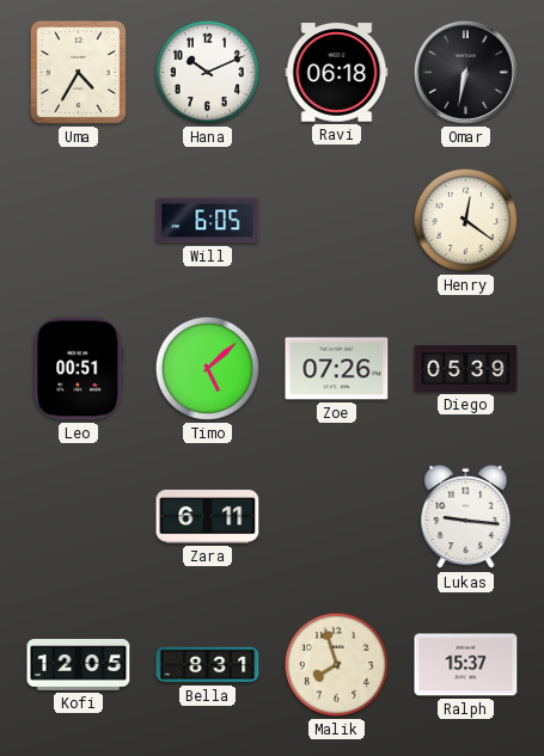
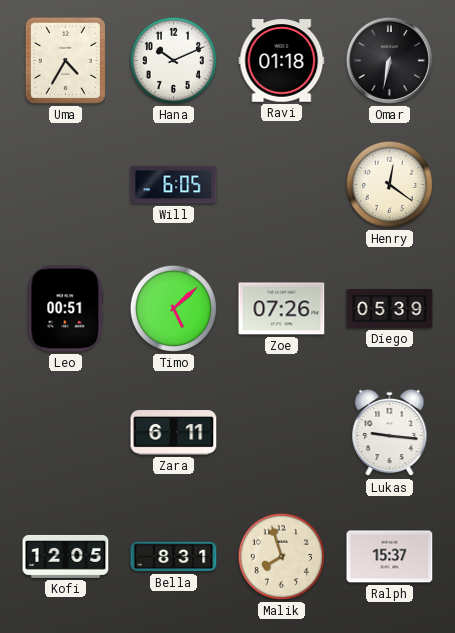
Ravi: 06:18 -> 01:18 (282, 61)
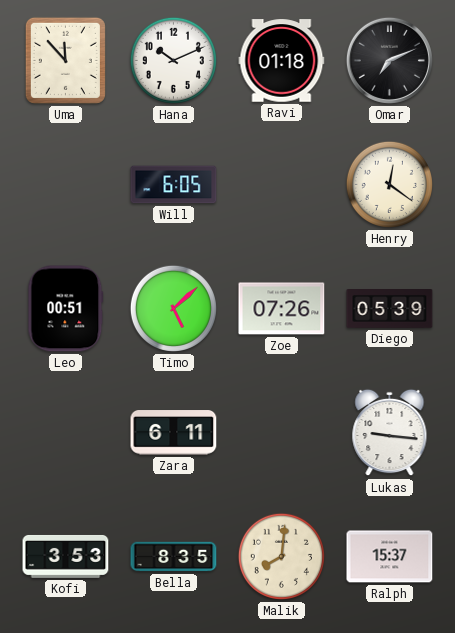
Uma: 4:35 -> 11:53 (65, 60)
Omar: 6:32 -> 7:11 (389, 60)
Kofi: 12:05 -> 3:53 (66, 556)
Bella: 8:31 -> 8:35 (174, 557)
Malik: 7:57 -> 8:01 (281, 556)
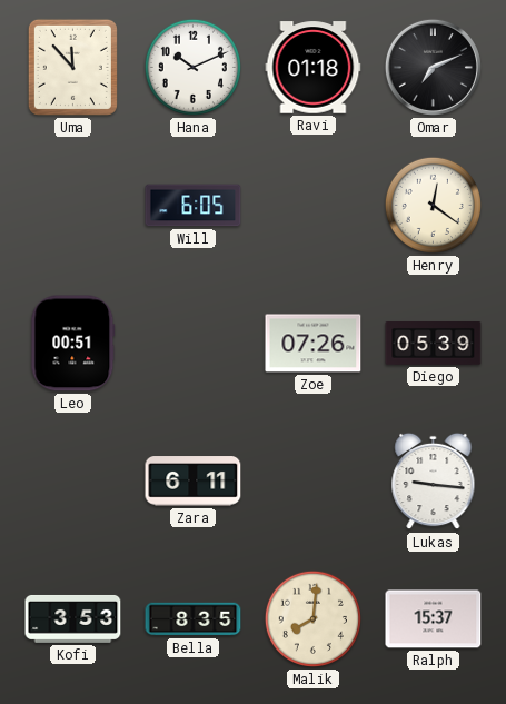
Timo: 5:08 -> none (173, 308)
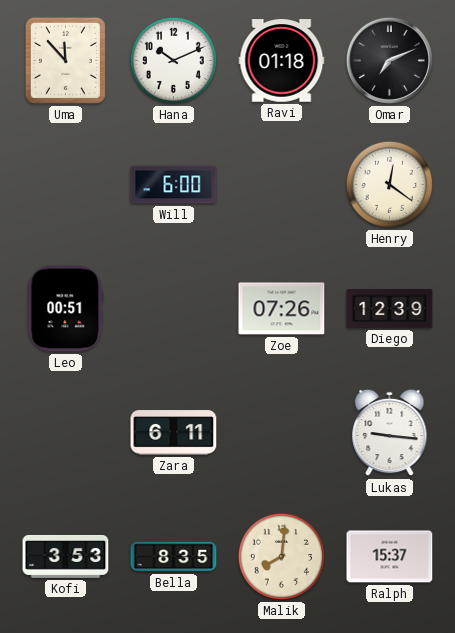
Will: 6:05 -> 6:00 (174, 185)
Diego: 05:39 -> 12:39 (390, 309)
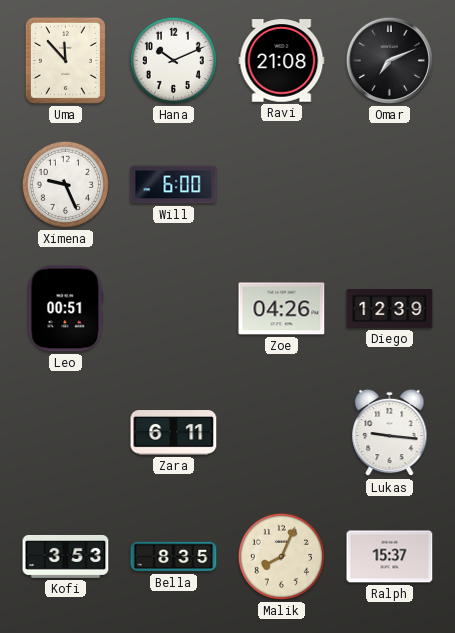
Ravi: 01:18 -> 21:08 (282, 61)
Ximena: none -> 9:26 (65, 184)
Henry: 12:21 -> none (389, 184)
Zoe: 07:26 -> 04:26 (282, 309)
Malik: 8:01 -> 8:04 (281, 556)
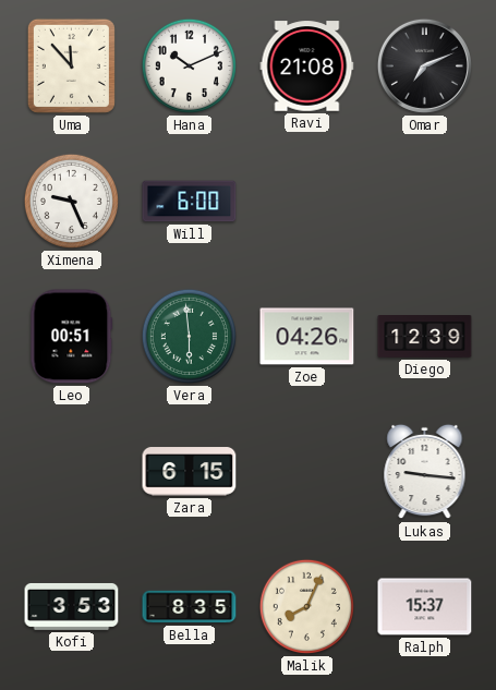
Vera: none -> 5:59 (189, 336)
Zara: 6:11 -> 6:15 (190, 472)
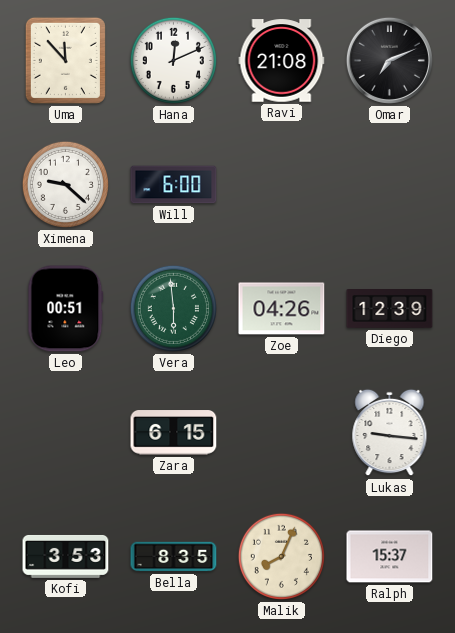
Hana: 10:11 -> 12:11 (173, 60)
Ximena: 9:26 -> 9:22 (65, 184)
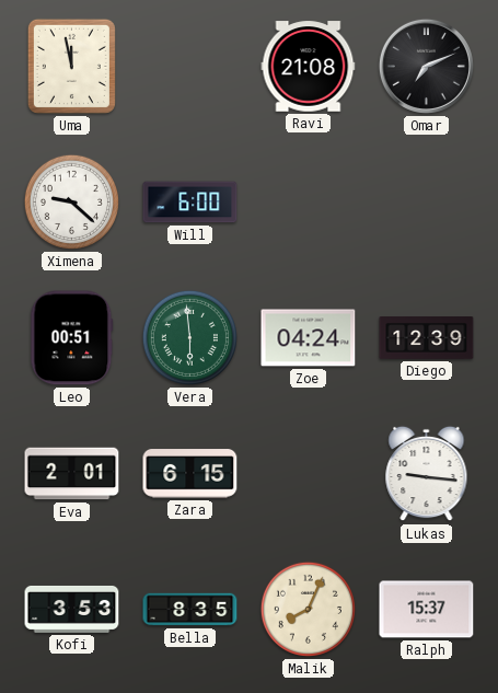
Uma: 11:53 -> 11:58 (71, 66)
Hana: 12:11 -> none (173, 60)
Zoe: 04:26 -> 04:24 (309, 338)
Eva: none -> 2:01 (72, 474)
